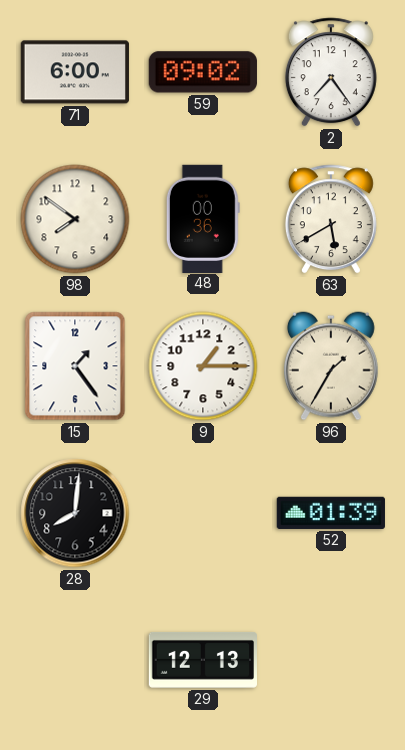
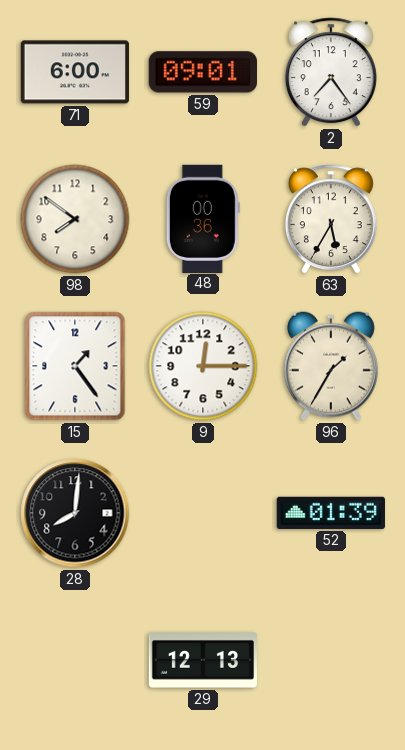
59: 09:02 -> 09:01 (203, 72)
63: 5:40 -> 5:35 (331, 219)
9: 1:15 -> 12:15 (203, 366)
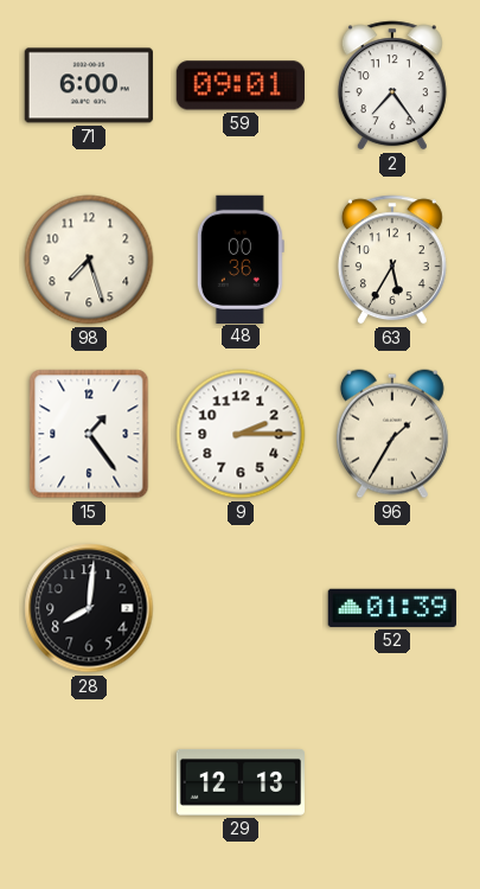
98: 7:51 -> 7:27 (89, 260)
9: 12:15 -> 2:15 (241, 434)
